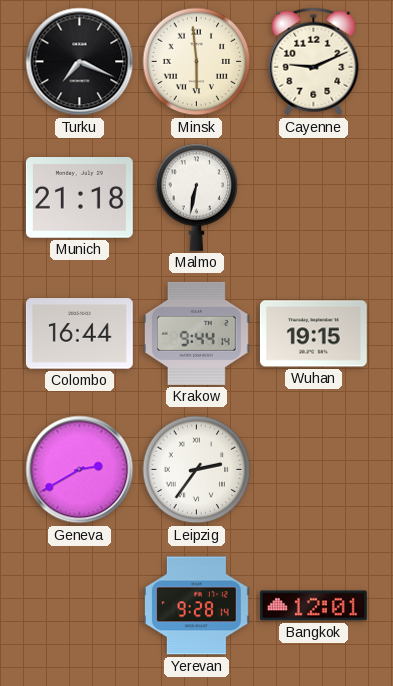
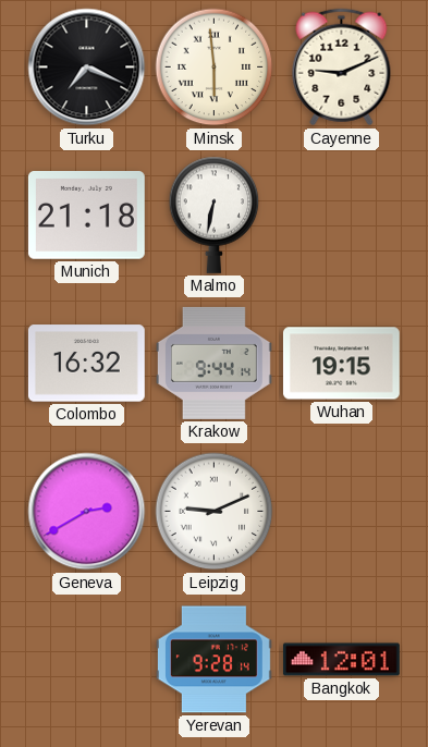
Colombo: 16:44 -> 16:32 (86, 364)
Leipzig: 2:36 -> 9:11 (215, 512)
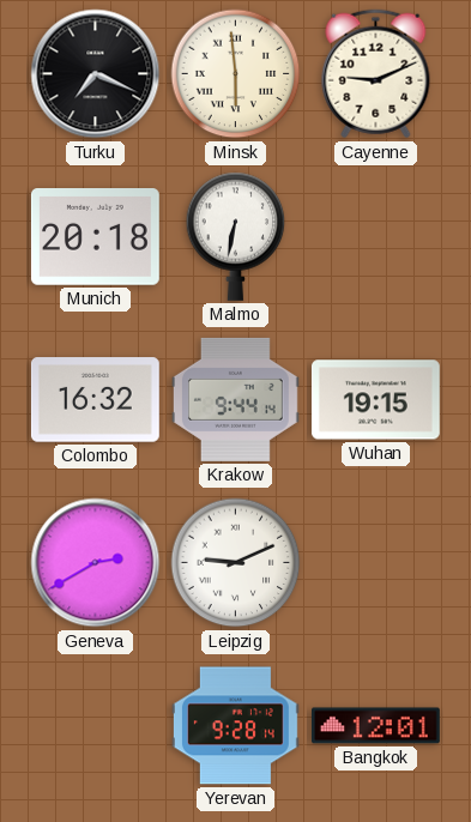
Munich: 21:18 -> 20:18 (95, 237)
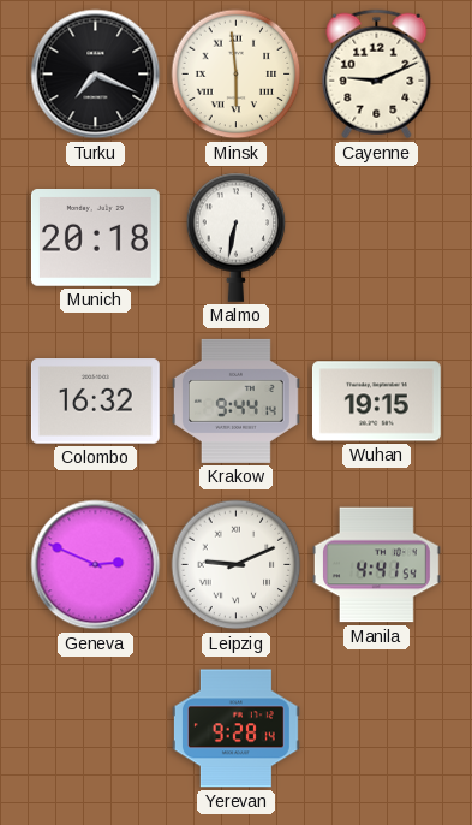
Geneva: 2:40 -> 2:49 (96, 565)
Manila: none -> 4:41 (376, 565)
Bangkok: 12:01 -> none (375, 726)
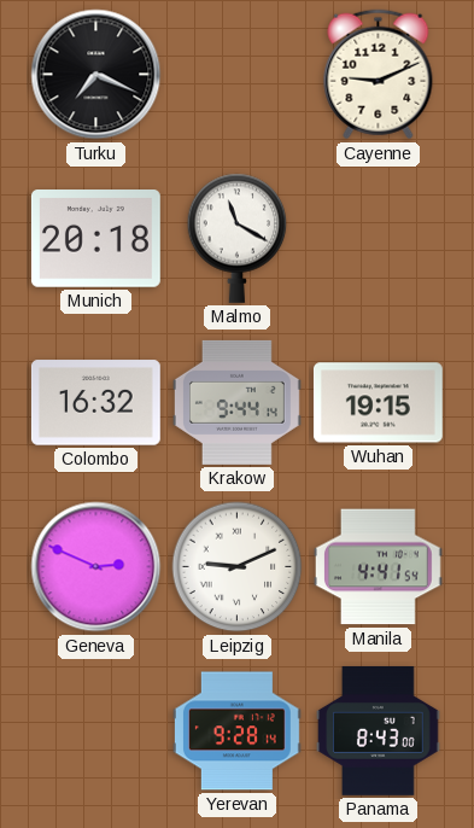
Minsk: 5:59 -> none (237, 75)
Malmo: 6:32 -> 11:20 (238, 238)
Panama: none -> 8:43 (379, 730)
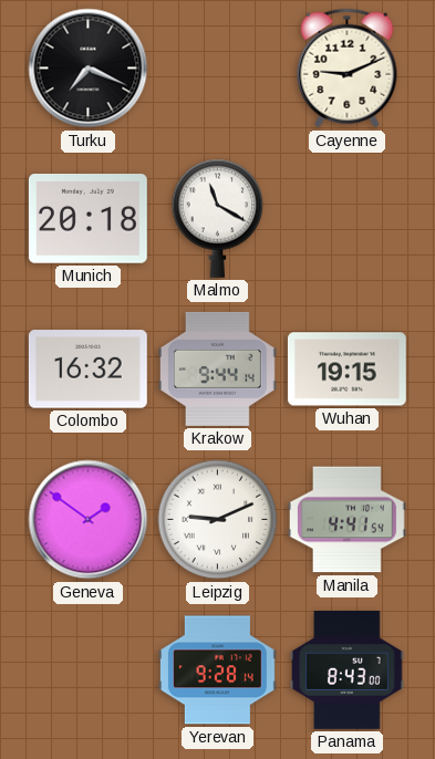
Geneva: 2:49 -> 1:51 (89, 520)
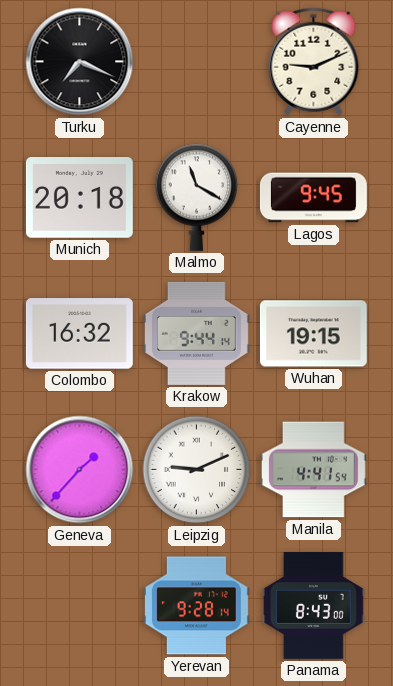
Lagos: none -> 9:45 (313, 198)
Geneva: 1:51 -> 1:37 (80, 470)
